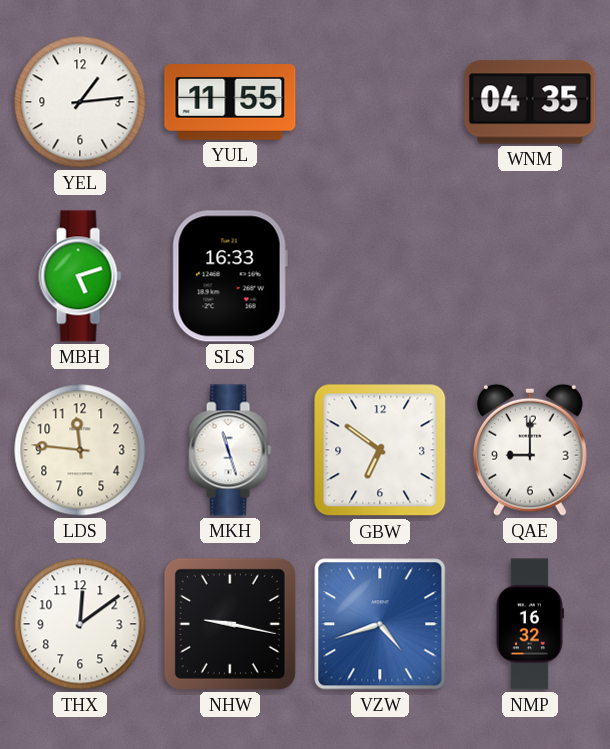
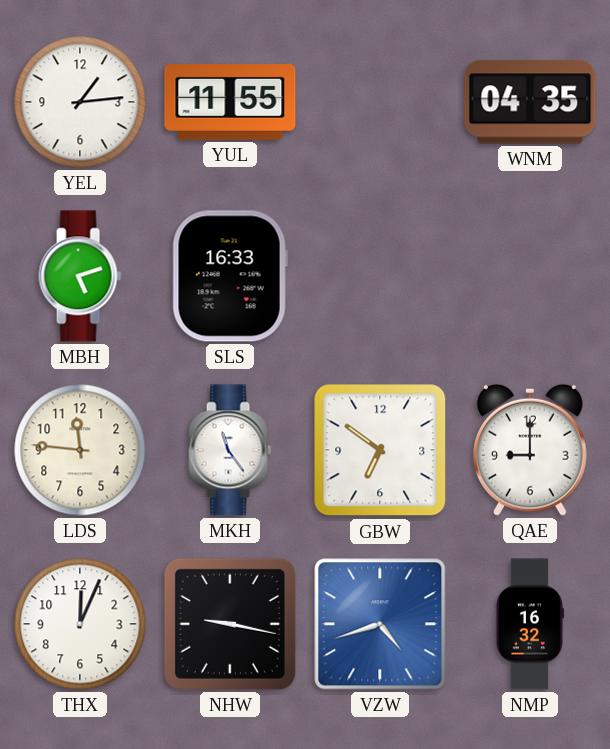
MKH: 11:27 -> 11:24 (230, 450)
THX: 12:09 -> 12:04 (80, 624)
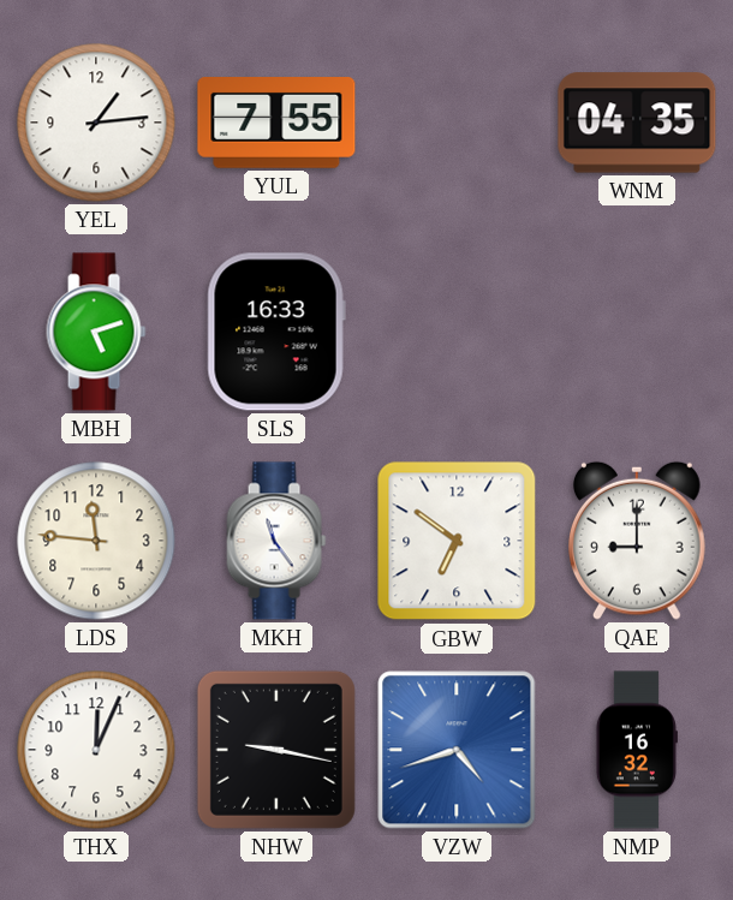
YUL: 11:55 -> 7:55 (276, 124)
